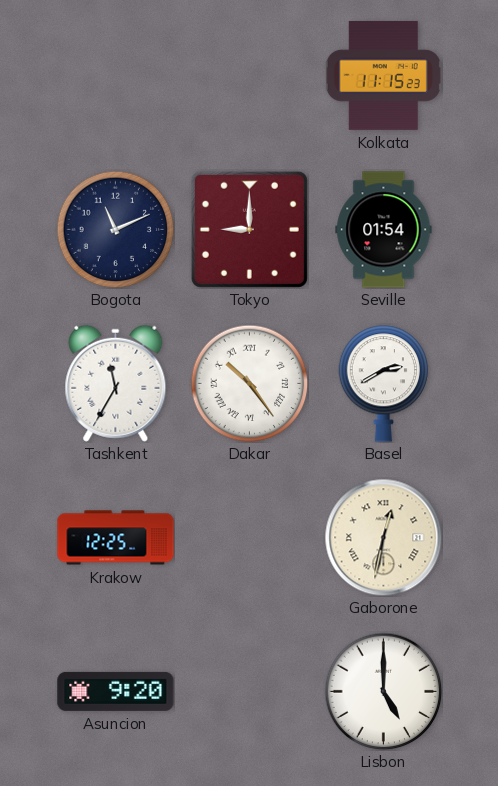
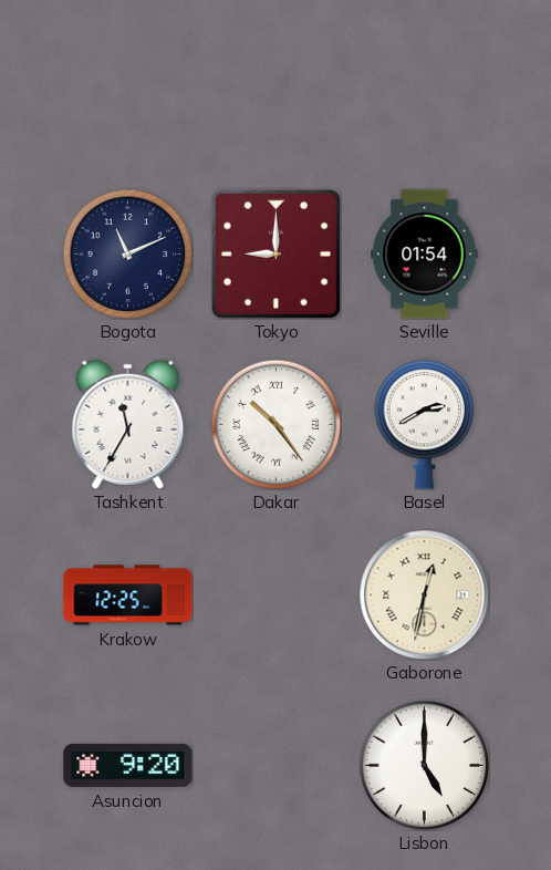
Kolkata: 11:15 -> none (383, 76)
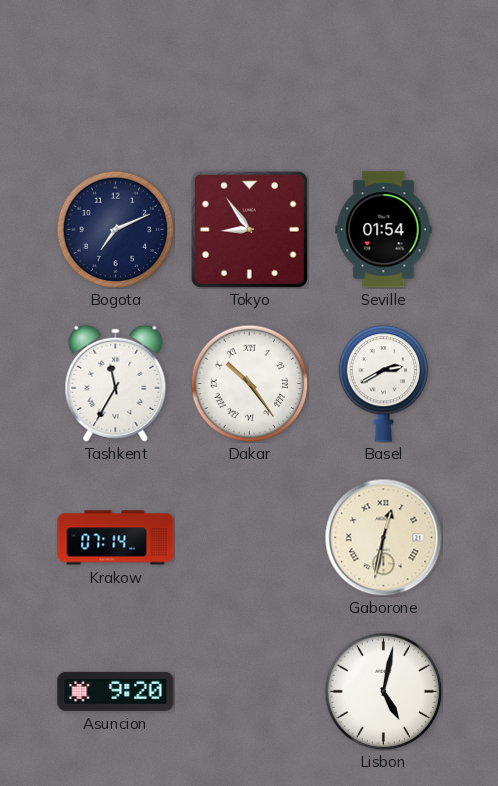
Bogota: 11:11 -> 7:11 (115, 229)
Tokyo: 9:00 -> 8:54 (249, 229)
Krakow: 12:25 -> 07:14 (116, 538)
Lisbon: 5:00 -> 5:02 (383, 691)
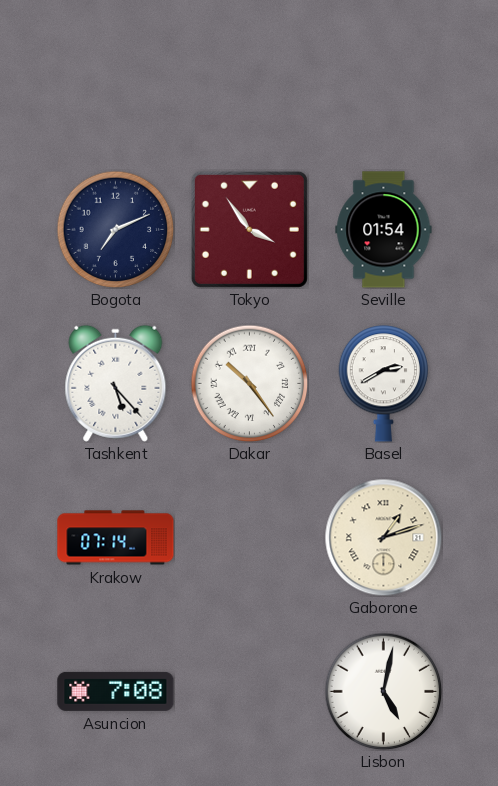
Tokyo: 8:54 -> 3:54 (249, 229)
Tashkent: 11:35 -> 5:23 (116, 383)
Gaborone: 12:32 -> 1:12 (383, 537)
Asuncion: 9:20 -> 7:08 (116, 691)
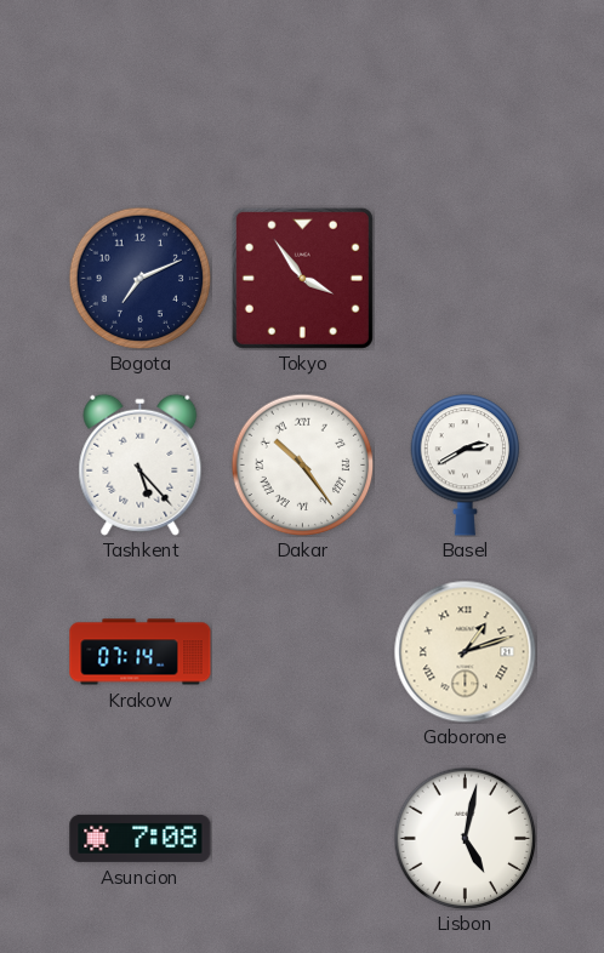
Seville: 01:54 -> none (384, 230)
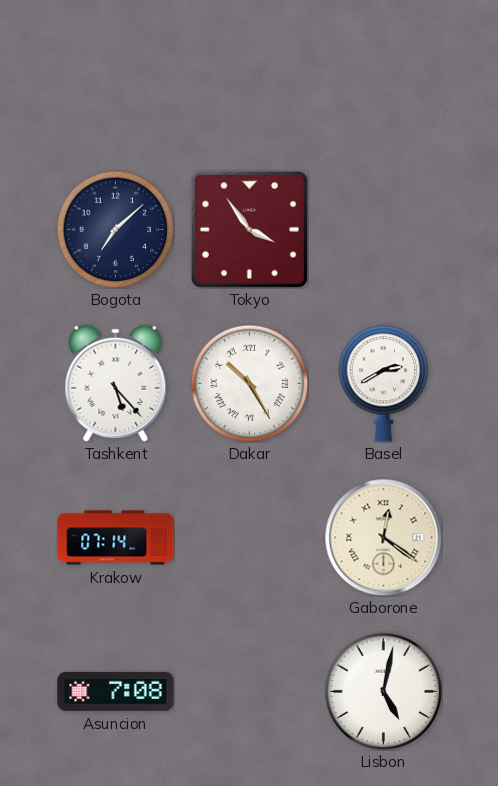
Bogota: 7:11 -> 7:08 (115, 229)
Dakar: 10:24 -> 10:25 (249, 383)
Gaborone: 1:12 -> 12:21 (383, 537)
